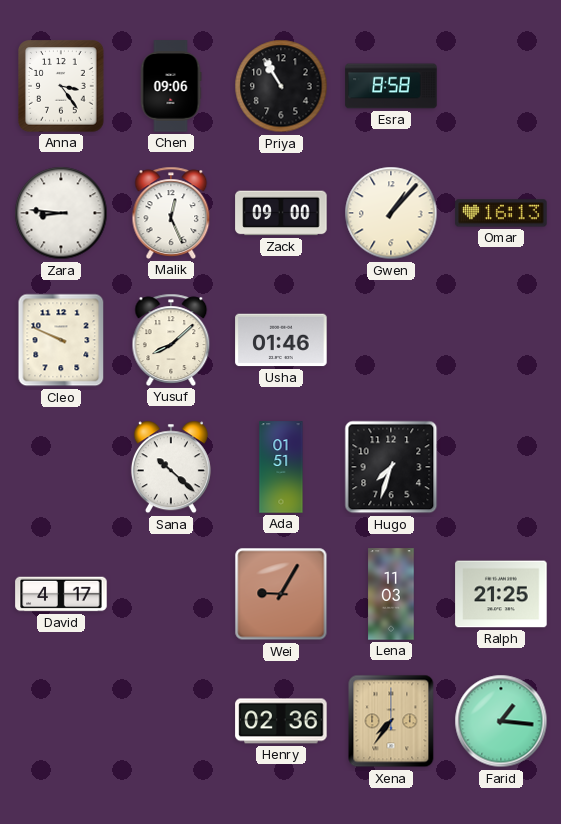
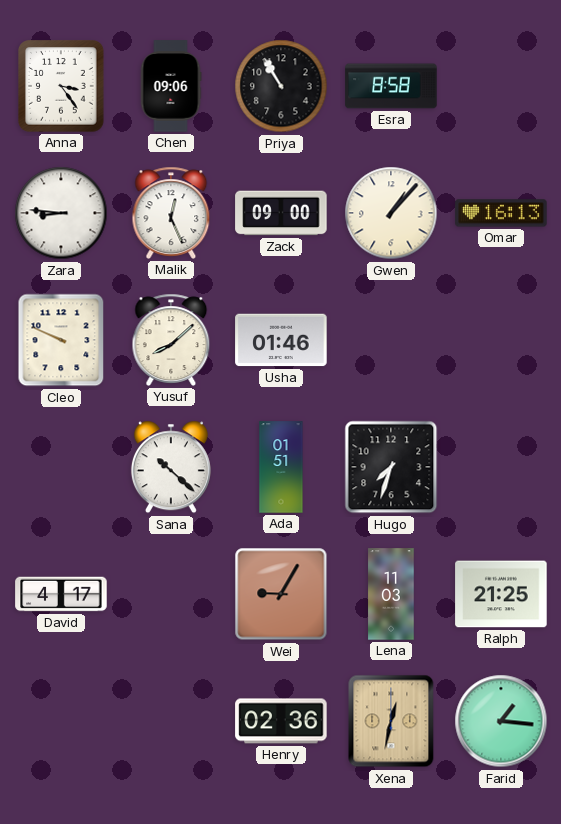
Xena: 7:36 -> 12:32 (391, 721)
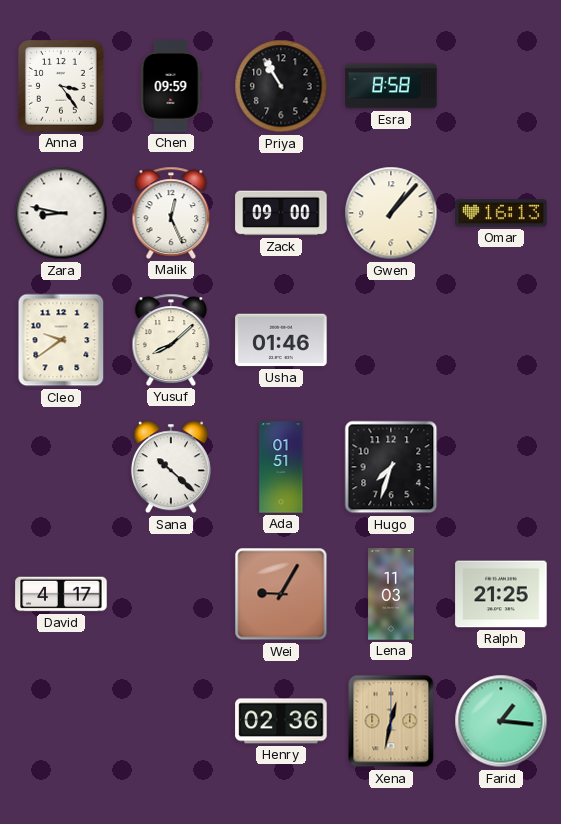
Chen: 09:06 -> 09:59 (171, 86)
Zara: 8:46 -> 8:47 (61, 213)
Cleo: 9:49 -> 9:39 (61, 340)
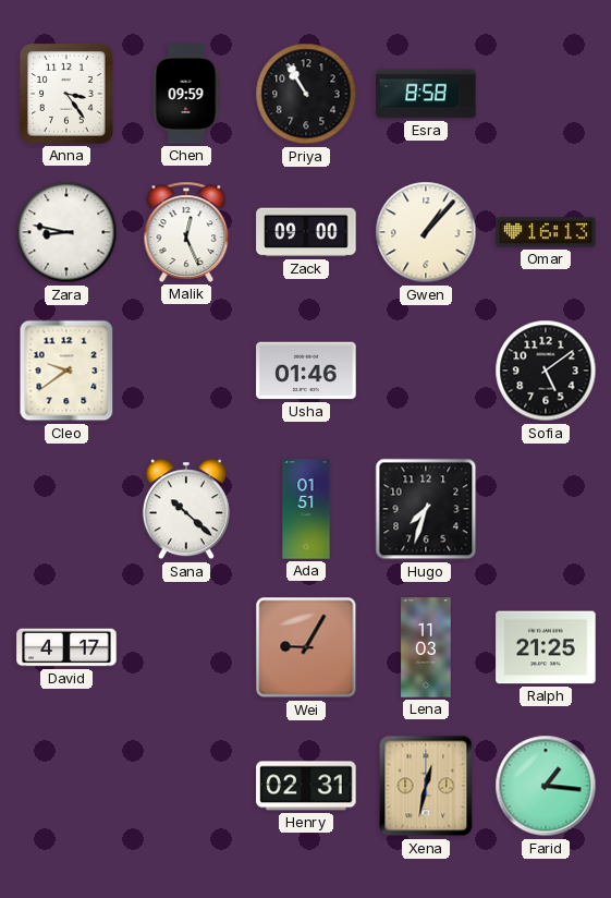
Yusuf: 8:08 -> none (171, 340)
Sofia: none -> 5:09 (546, 371)
Henry: 02:36 -> 02:31 (306, 786)
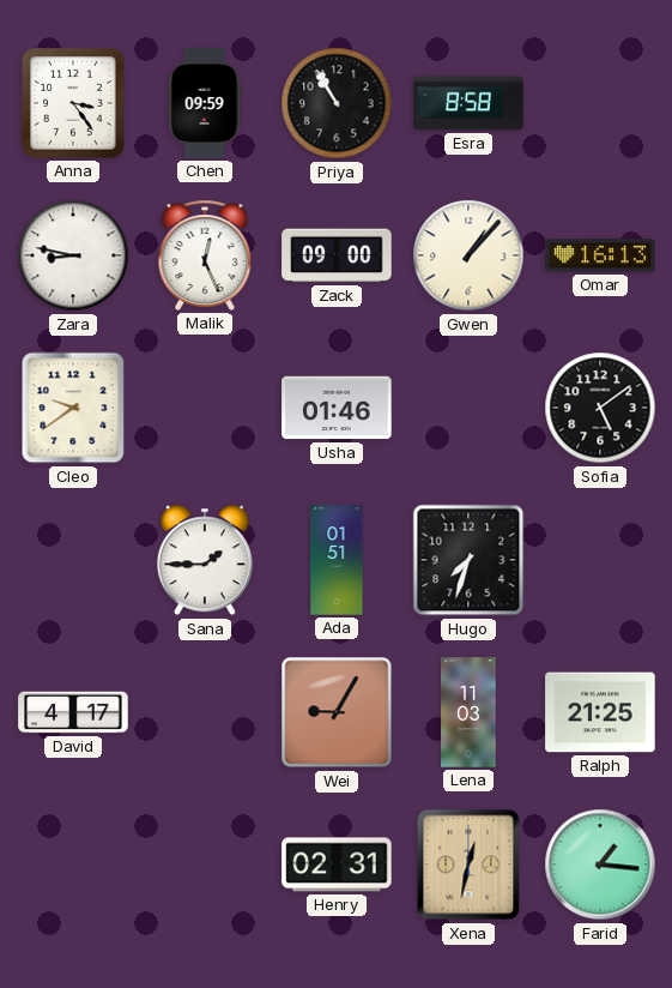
Sana: 10:22 -> 1:45 (205, 560)
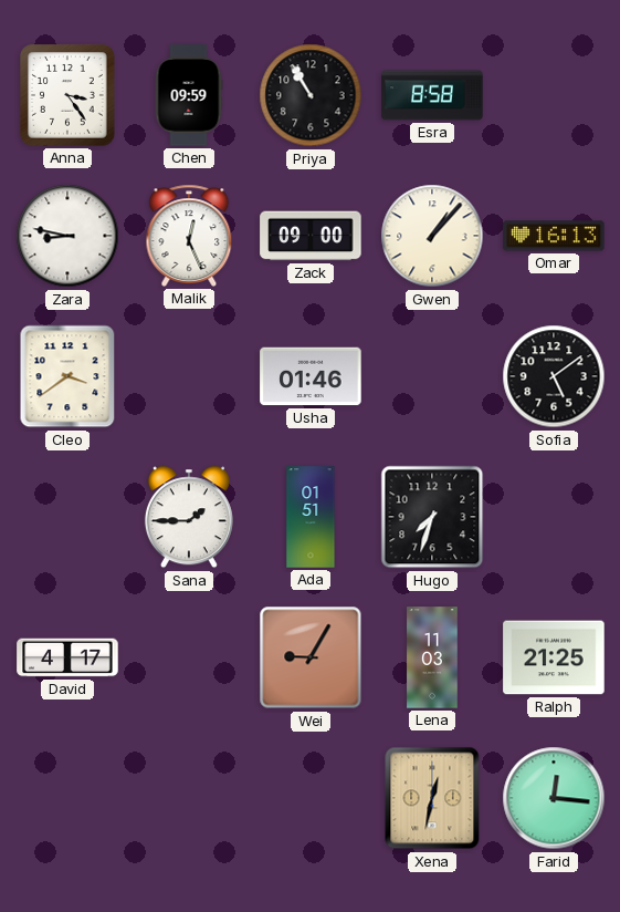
Cleo: 9:39 -> 3:39 (67, 376)
Henry: 02:31 -> none (337, 864)
Farid: 1:16 -> 12:16 (554, 798)
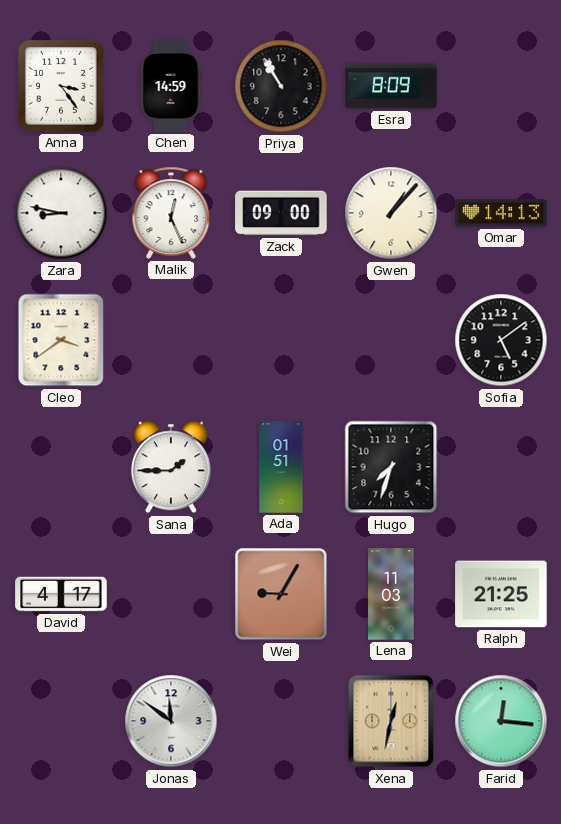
Chen: 09:59 -> 14:59 (171, 86)
Esra: 8:58 -> 8:09 (391, 86)
Omar: 16:13 -> 14:13 (501, 213)
Usha: 01:46 -> none (311, 376)
Jonas: none -> 11:51 (171, 721)
